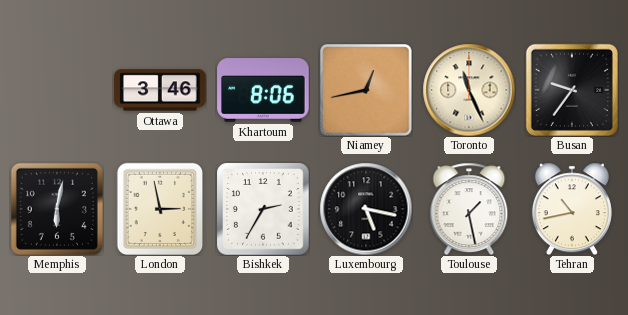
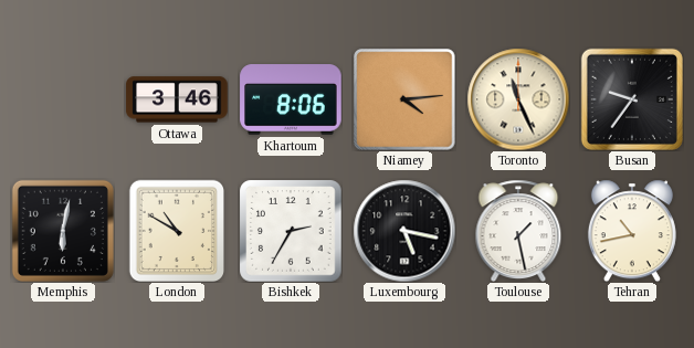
Niamey: 12:43 -> 4:14 (404, 99)
London: 2:58 -> 10:50 (176, 231)
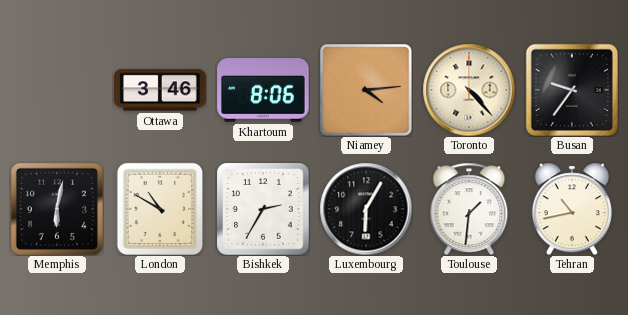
Toronto: 11:26 -> 4:23 (469, 90)
Luxembourg: 5:17 -> 6:05 (366, 209)
Toulouse: 1:28 -> 1:31 (469, 208)
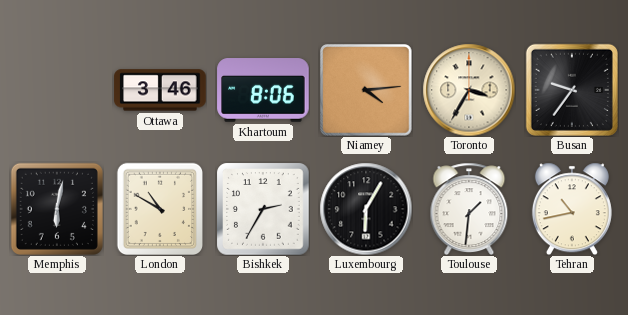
Toronto: 4:23 -> 3:35 (469, 90)
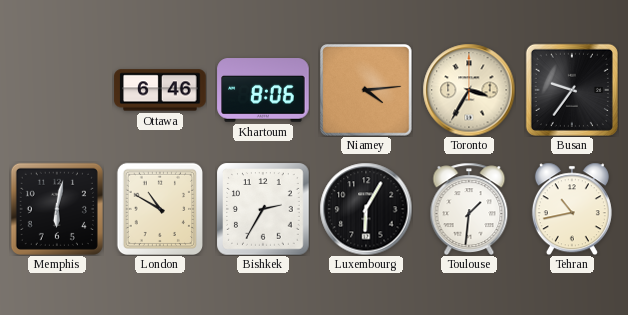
Ottawa: 3:46 -> 6:46 (160, 90)
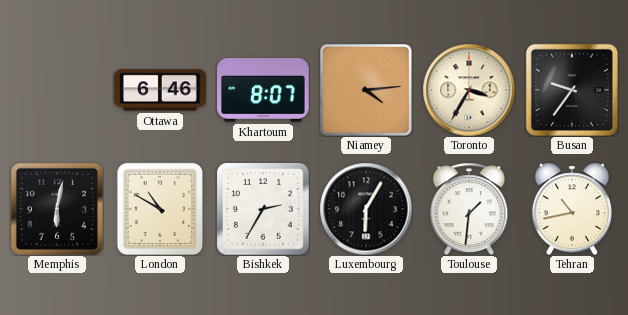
Khartoum: 8:06 -> 8:07 (263, 90)
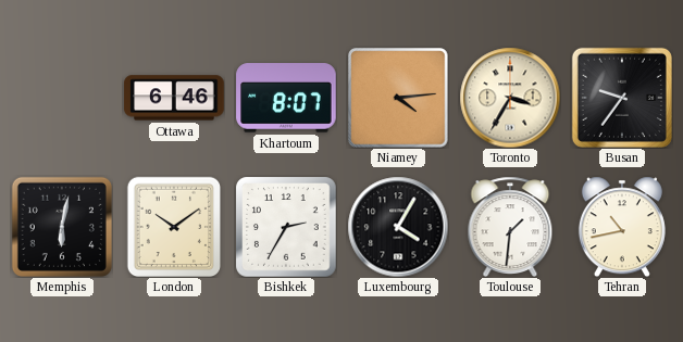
London: 10:50 -> 10:09 (173, 227)
Luxembourg: 6:05 -> 4:05 (398, 227)
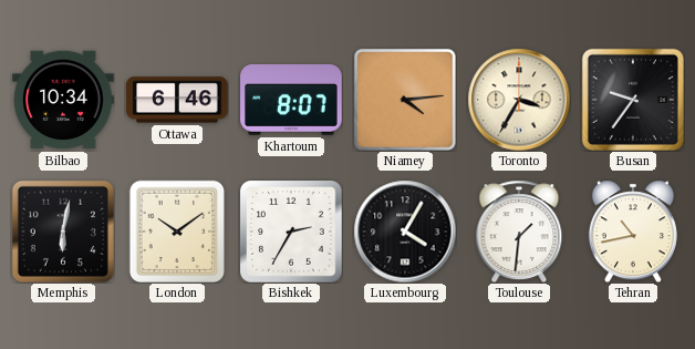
Bilbao: none -> 10:34 (63, 100)
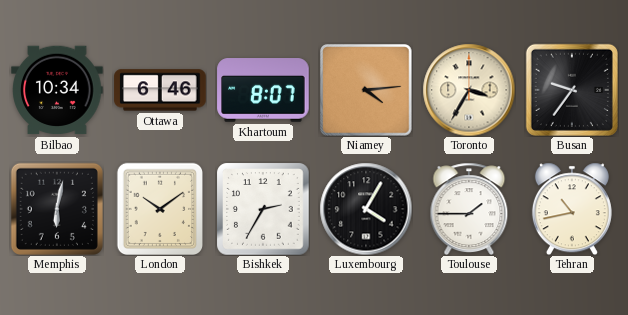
Toulouse: 1:31 -> 1:45 (469, 208)
